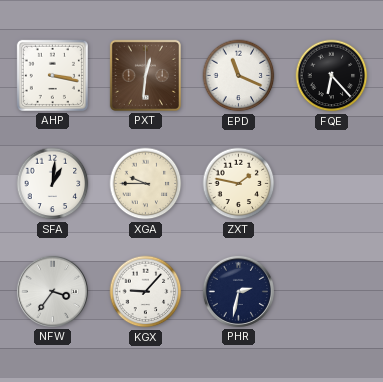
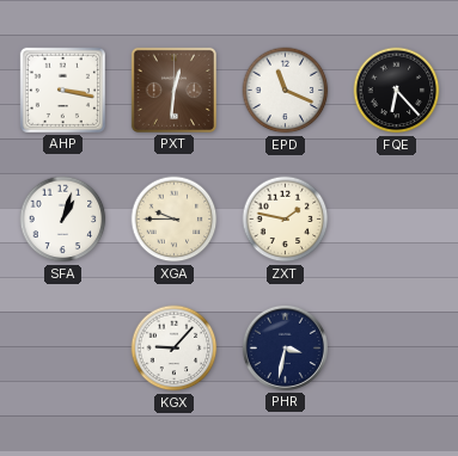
SFA: 1:01 -> 1:03 (63, 220)
NFW: 3:36 -> none (52, 291)
PHR: 2:32 -> 3:32 (285, 347)
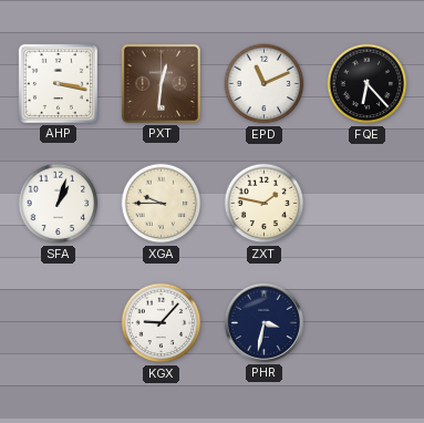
EPD: 11:19 -> 11:11 (265, 84)
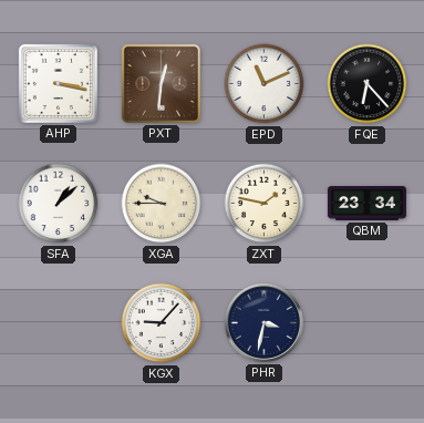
SFA: 1:03 -> 1:08 (59, 204)
QBM: none -> 23:34 (366, 204)
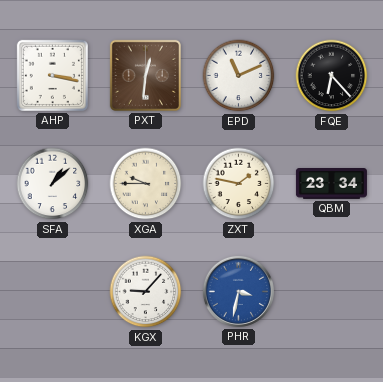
PHR dial: navy -> blue (238, 291)
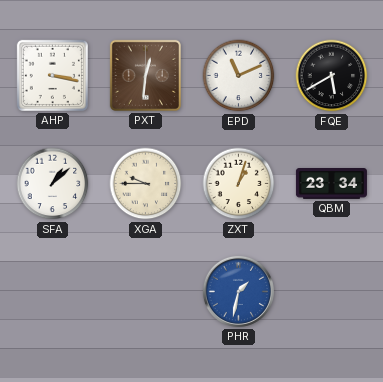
FQE: 6:23 -> 5:40 (332, 76)
ZXT: 1:47 -> 1:03 (239, 184)
KGX: 9:07 -> none (146, 292)
PHR: 3:32 -> 1:32 (238, 291)
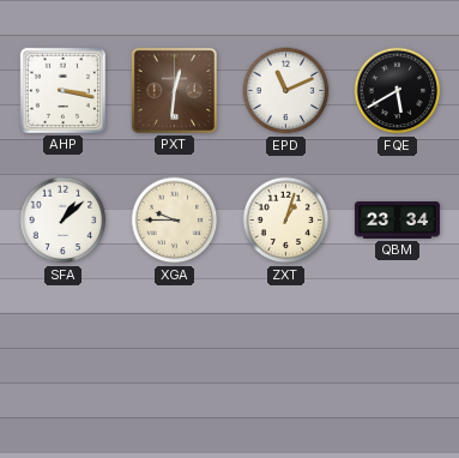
PHR: 1:32 -> none (238, 291)
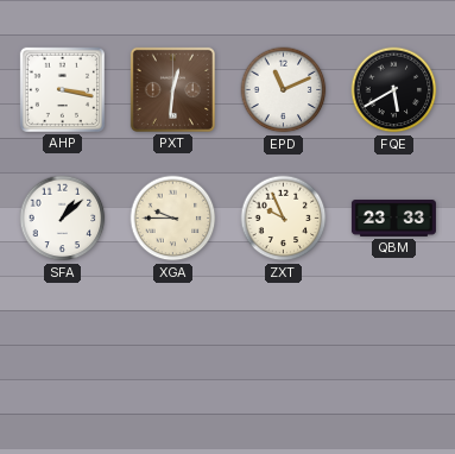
ZXT: 1:03 -> 9:56 (284, 219)
QBM: 23:34 -> 23:33 (393, 219)
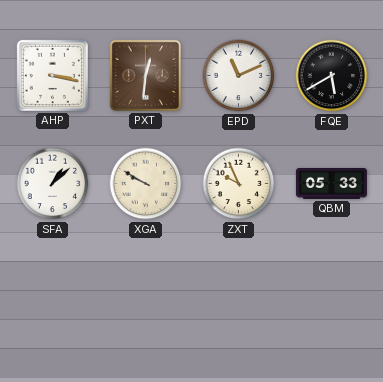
XGA: 9:45 -> 9:50 (146, 184)
QBM: 23:33 -> 05:33 (331, 184)
